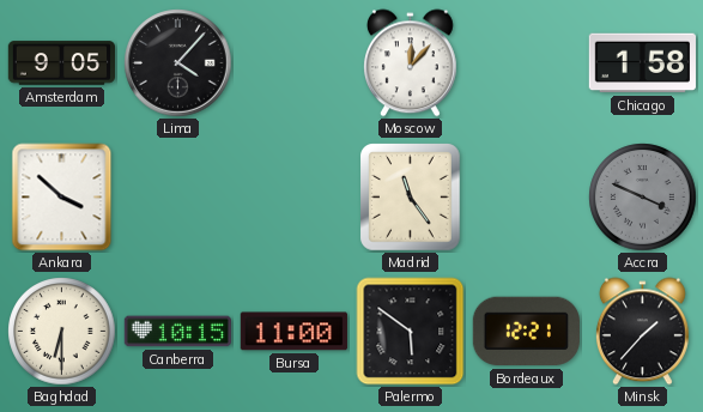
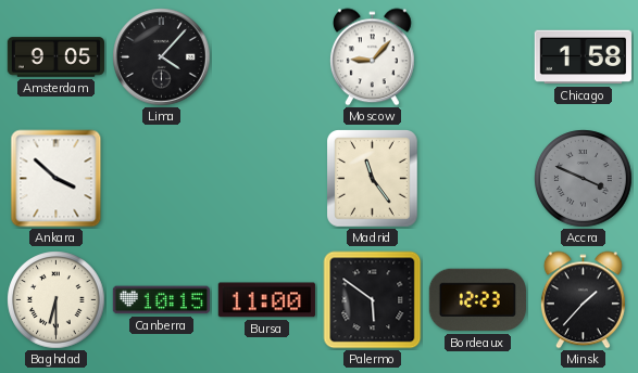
Moscow: 12:07 -> 9:07 (372, 57)
Bordeaux: 12:21 -> 12:23 (477, 300)
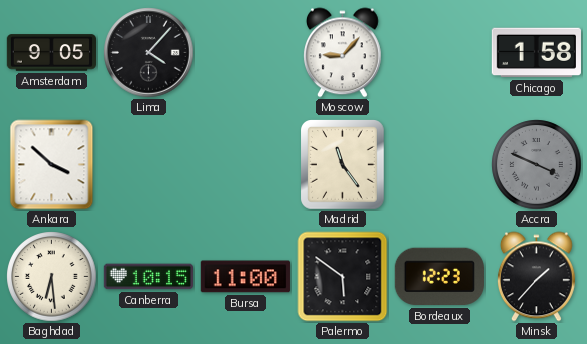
Baghdad: 6:30 -> 6:29 (52, 277)
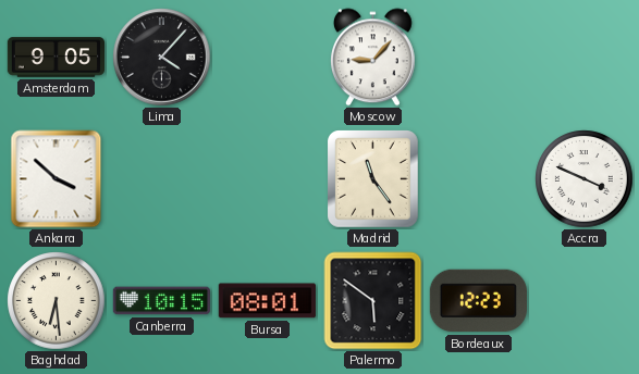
Chicago: 1:58 -> none (536, 53)
Accra dial: grey -> white (585, 179)
Bursa: 11:00 -> 08:01 (267, 301)
Minsk: 1:37 -> none (536, 277)
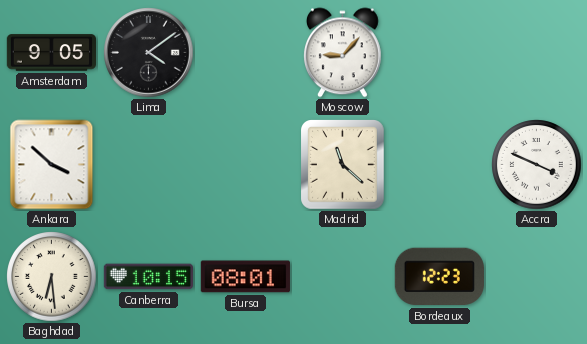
Lima: 4:07 -> 4:09 (149, 53)
Madrid: 11:24 -> 11:22 (343, 165)
Palermo: 5:51 -> none (373, 301)
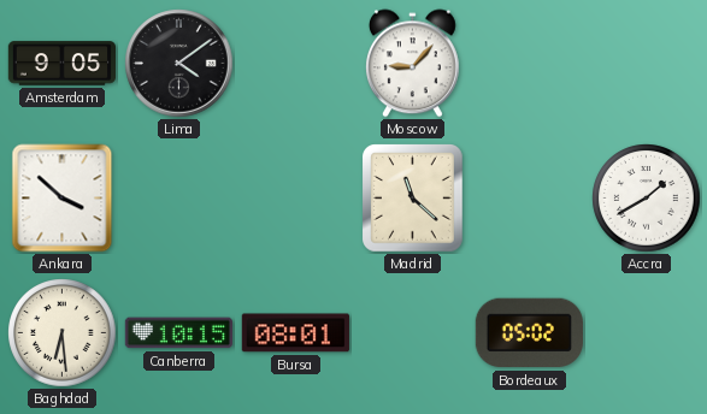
Accra: 3:49 -> 1:40 (647, 199)
Bordeaux: 12:23 -> 05:02 (529, 333)
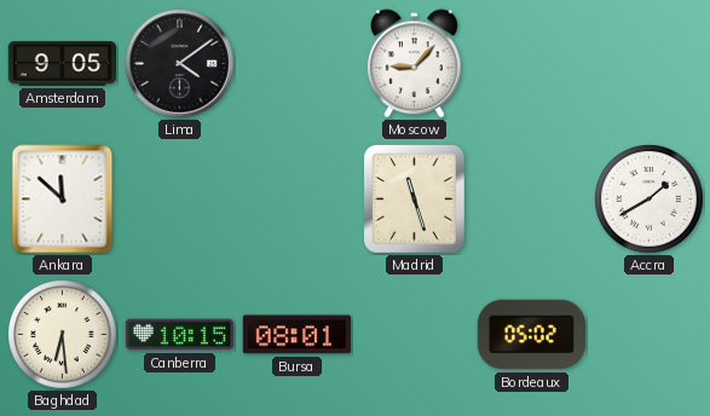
Ankara: 3:52 -> 11:52 (63, 200)
Madrid: 11:22 -> 11:27 (415, 200)
